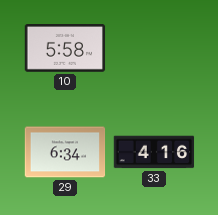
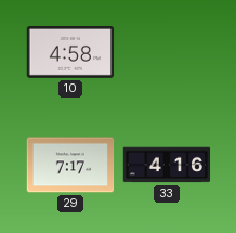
10: 5:58 -> 4:58 (70, 53)
29: 6:34 -> 7:17 (70, 165)
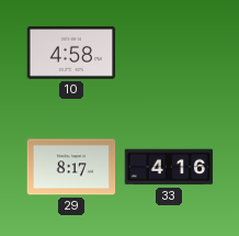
29: 7:17 -> 8:17 (71, 167)
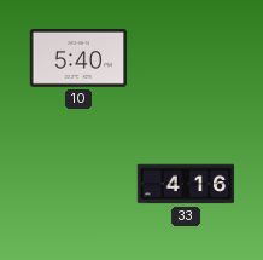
10: 4:58 -> 5:40 (78, 59)
29: 8:17 -> none (71, 167)
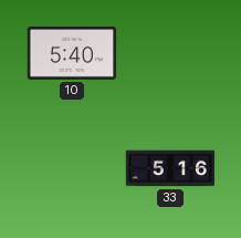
33: 4:16 -> 5:16 (170, 168)
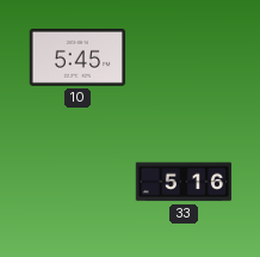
10: 5:40 -> 5:45 (78, 59)
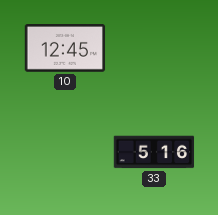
10: 5:45 -> 12:45 (65, 49)
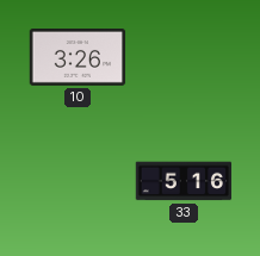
10: 12:45 -> 3:26 (78, 58)
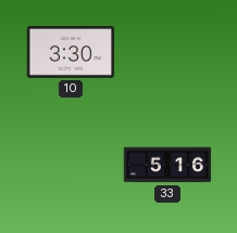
10: 3:26 -> 3:30 (71, 53)
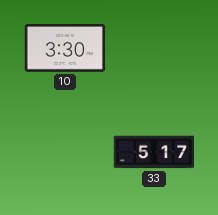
33: 5:16 -> 5:17 (154, 152)
